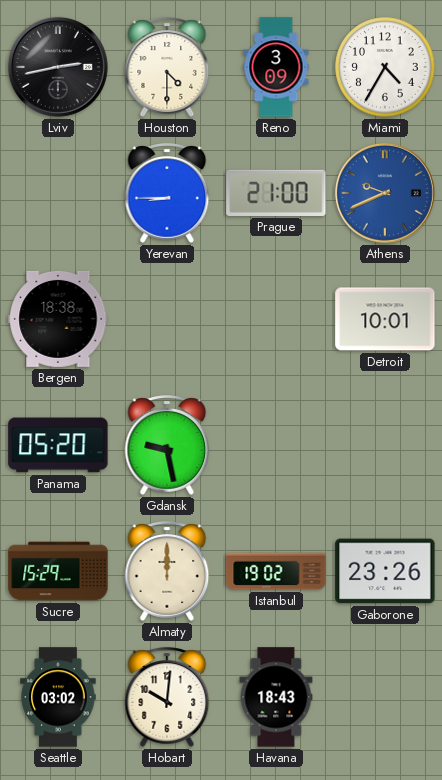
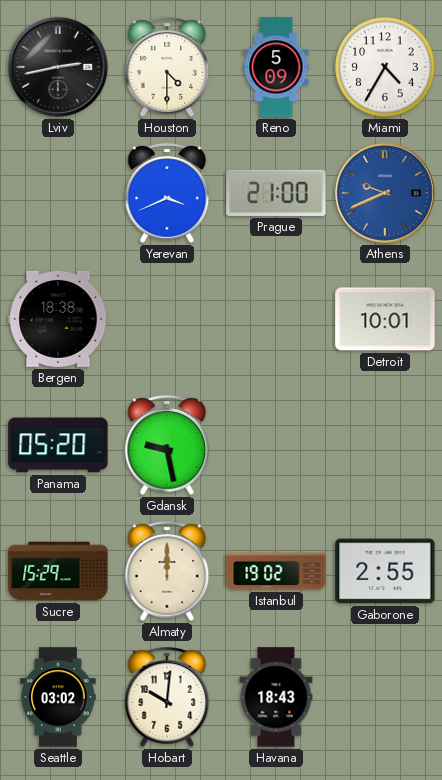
Reno: 3:09 -> 5:09 (276, 67)
Yerevan: 8:45 -> 3:41 (167, 193)
Gaborone: 23:26 -> 2:55 (385, 571)
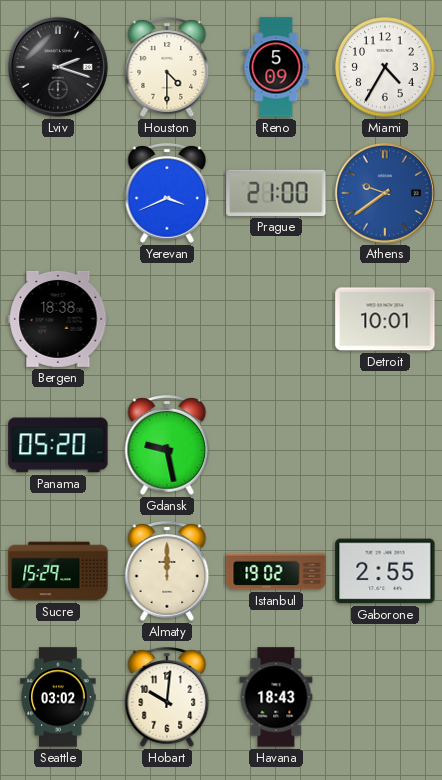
Lviv: 2:43 -> 2:18 (58, 67)
Athens: 9:41 -> 9:39 (385, 193)
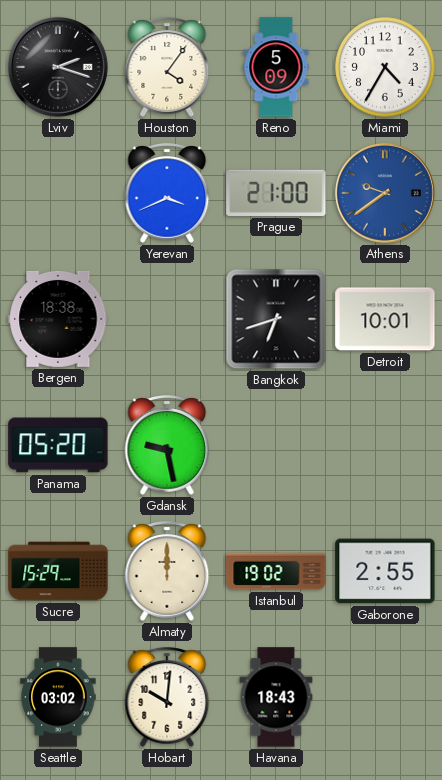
Houston: 4:30 -> 4:06 (167, 67)
Bangkok: none -> 6:42 (276, 319)
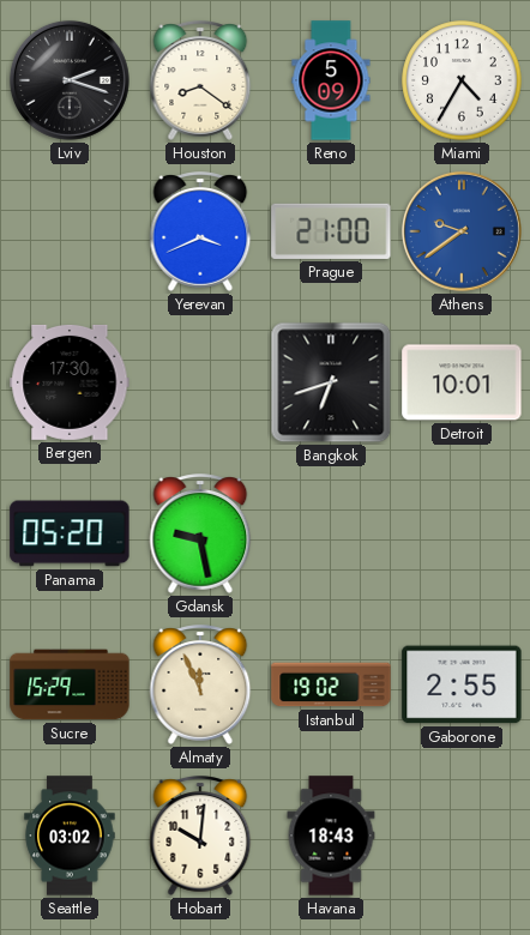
Houston: 4:06 -> 8:21 (200, 80)
Bergen: 18:38 -> 17:30 (70, 382)
Almaty: 12:00 -> 11:56 (200, 684)
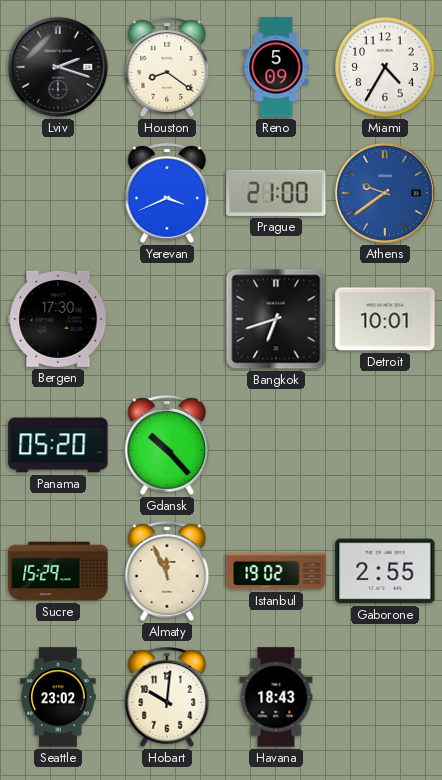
Gdansk: 9:28 -> 10:23 (167, 445)
Seattle: 03:02 -> 23:02 (58, 697)
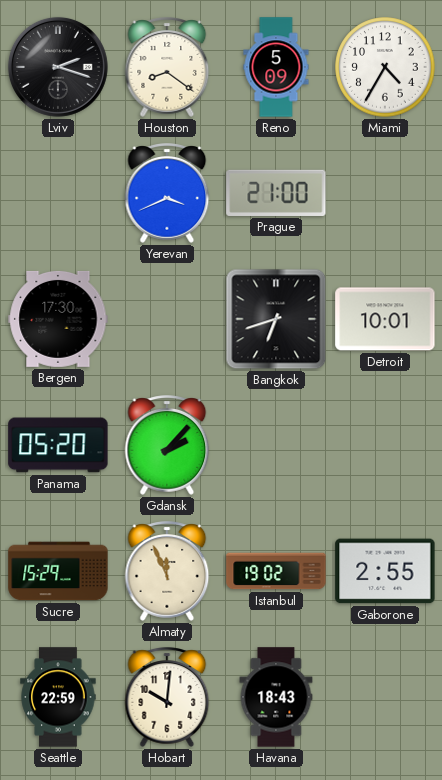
Athens: 9:39 -> none (385, 193)
Gdansk: 10:23 -> 2:07 (167, 445)
Seattle: 23:02 -> 22:59 (58, 697)
